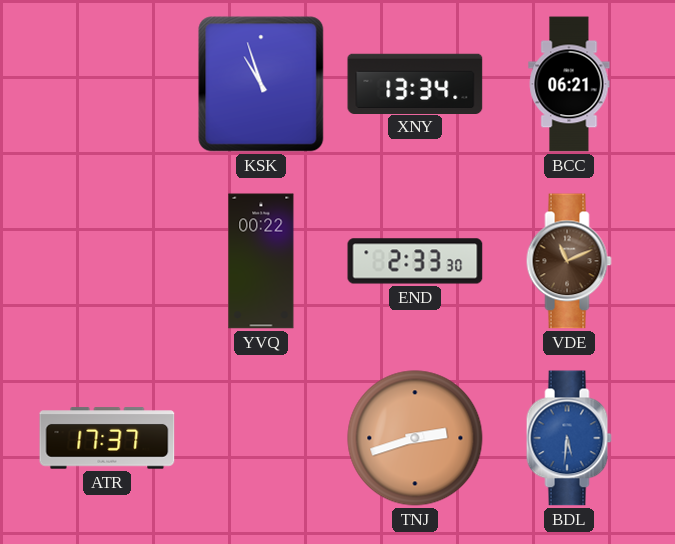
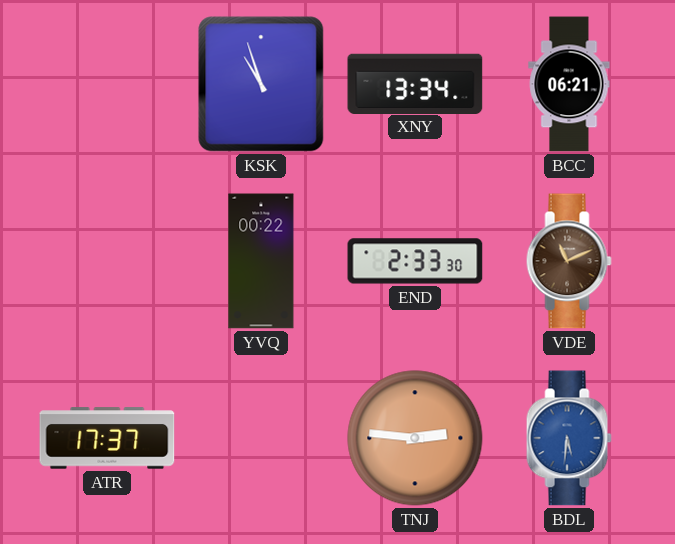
TNJ: 2:42 -> 2:46 (415, 438)
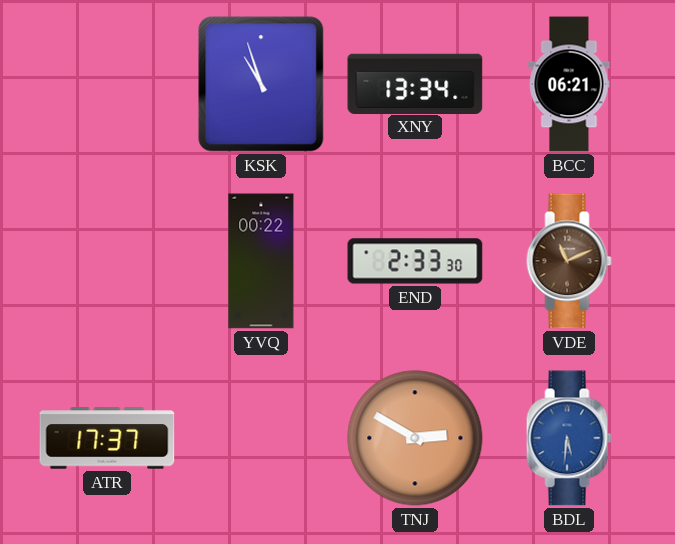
TNJ: 2:46 -> 2:50 (415, 438)
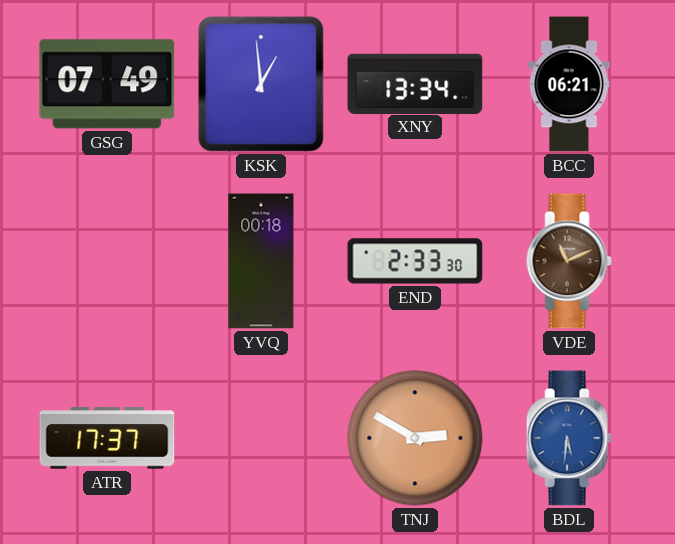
GSG: none -> 07:49 (107, 84)
KSK: 10:57 -> 12:59 (261, 84)
YVQ: 00:22 -> 00:18 (261, 261)
